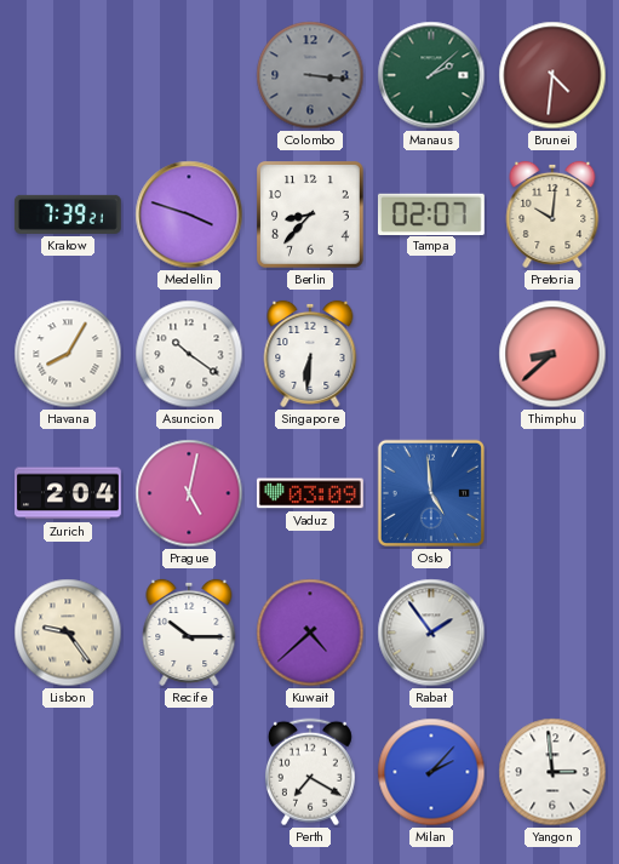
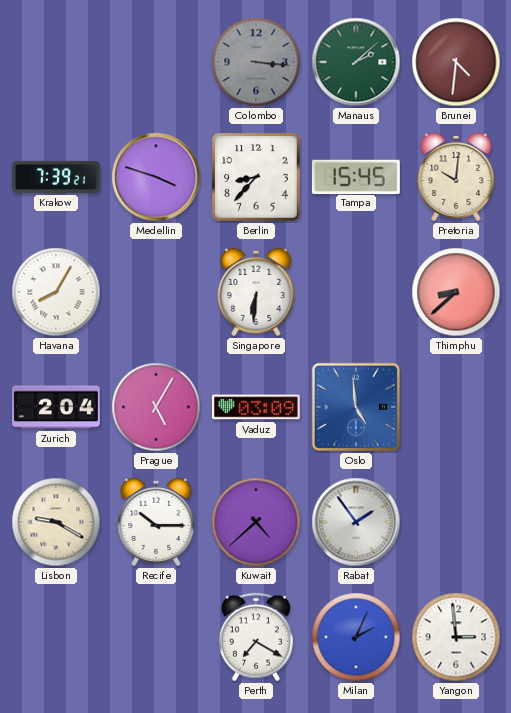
Tampa: 02:07 -> 15:45 (356, 176)
Asuncion: 10:21 -> none (189, 354)
Prague: 5:02 -> 5:05 (156, 407)
Lisbon: 9:24 -> 9:20 (56, 522)
Milan: 2:07 -> 2:04 (356, 637)
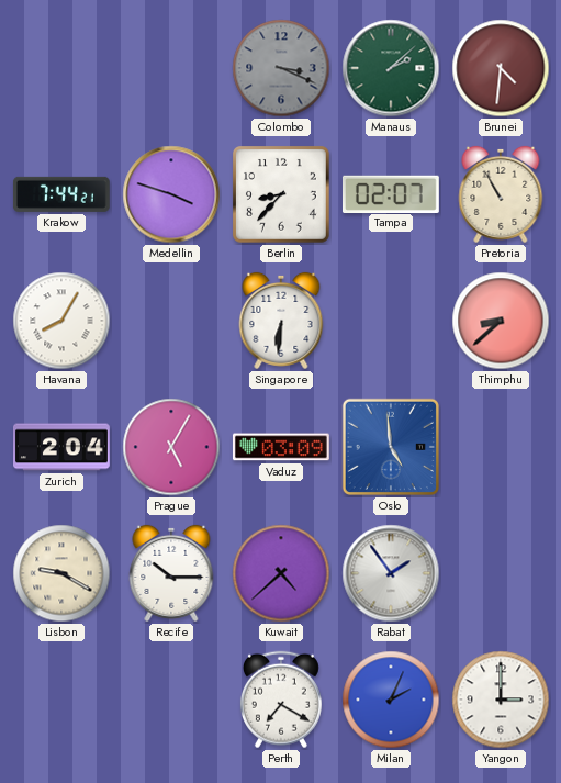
Colombo: 3:16 -> 3:19 (281, 68)
Krakow: 7:39 -> 7:44 (61, 194)
Tampa: 15:45 -> 02:07 (391, 193)
Pretoria: 10:01 -> 10:55 (501, 194)
Yangon: 2:59 -> 3:00 (501, 700)
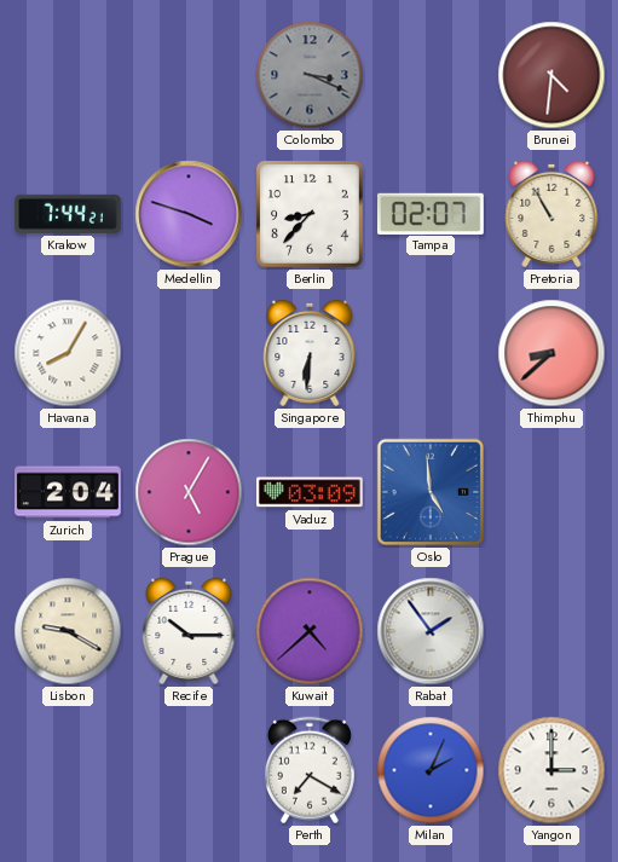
Manaus: 2:08 -> none (391, 68)
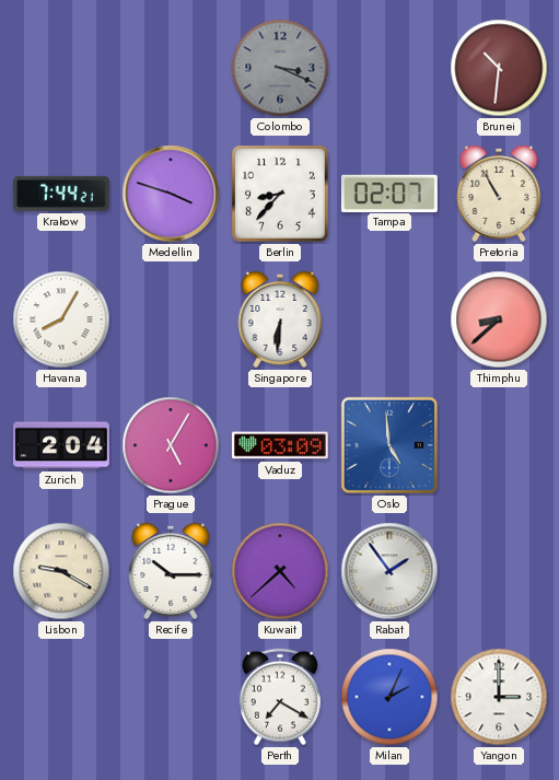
Brunei: 4:31 -> 10:31 (499, 68)
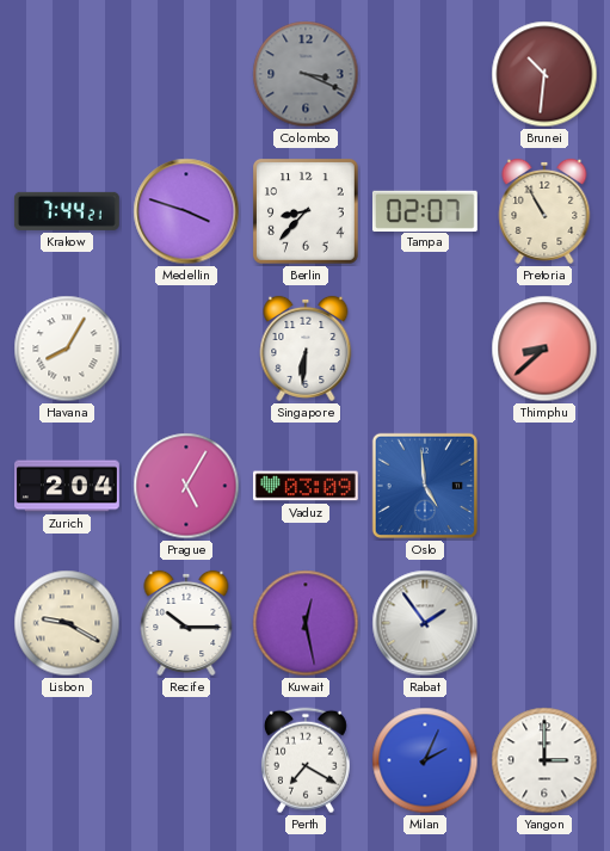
Kuwait: 4:38 -> 12:28 (306, 623)
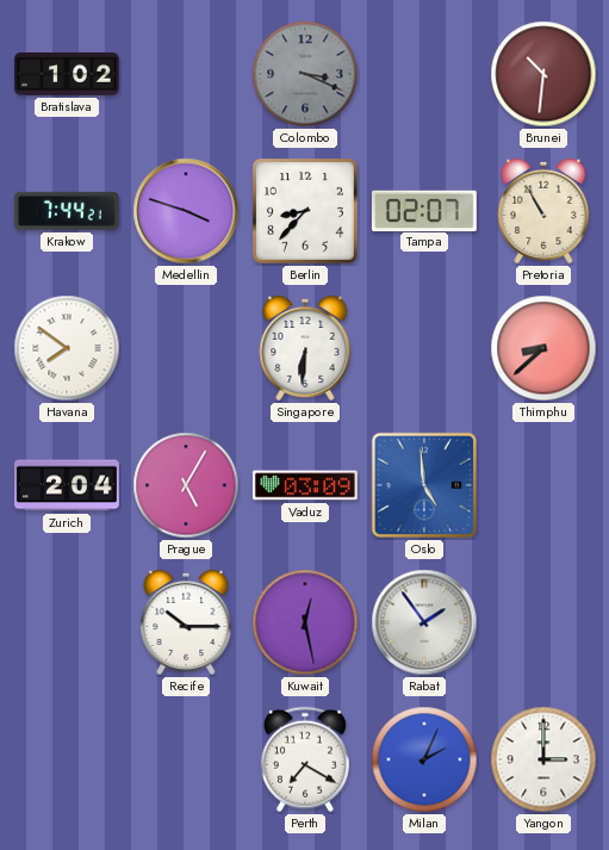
Bratislava: none -> 1:02 (68, 75)
Havana: 8:05 -> 7:51 (67, 348)
Lisbon: 9:20 -> none (67, 623)
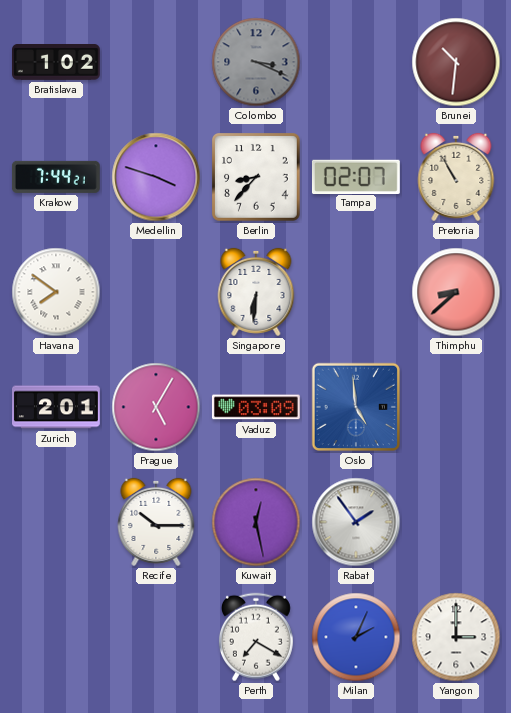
Zurich: 2:04 -> 2:01 (57, 407)
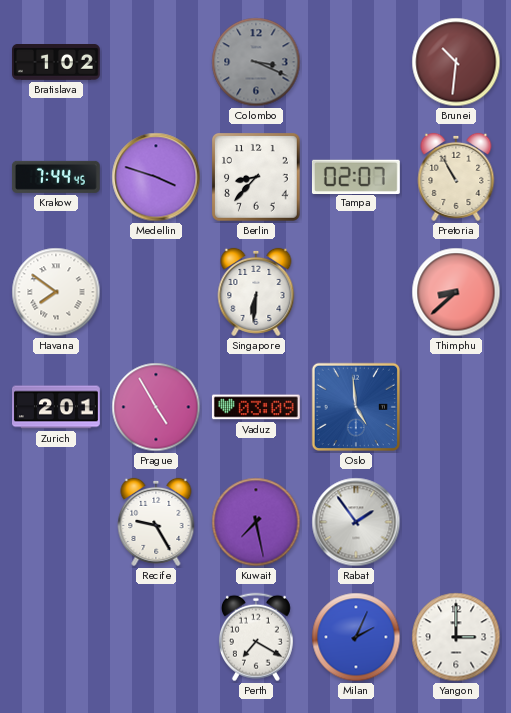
Krakow: 7:44:21 -> 7:44:45 (56, 177)
Prague: 5:05 -> 4:55 (156, 407)
Recife: 10:15 -> 9:25 (156, 522)
Kuwait: 12:28 -> 7:28 (256, 522)
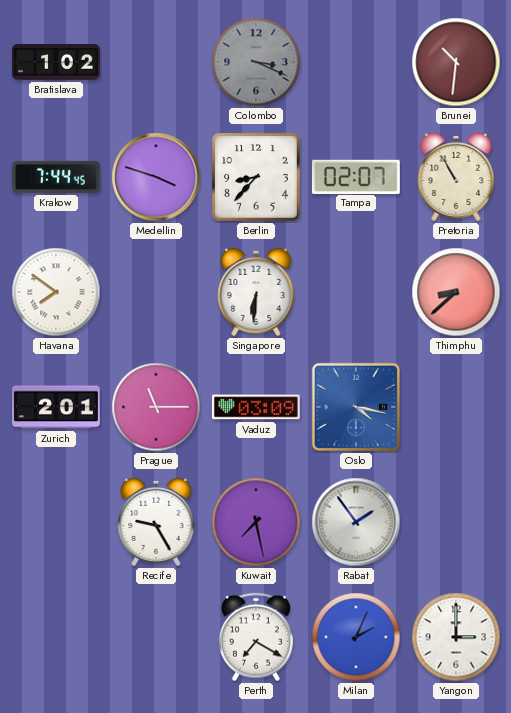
Prague: 4:55 -> 11:15 (156, 407)
Oslo: 4:59 -> 4:17 (356, 407)
